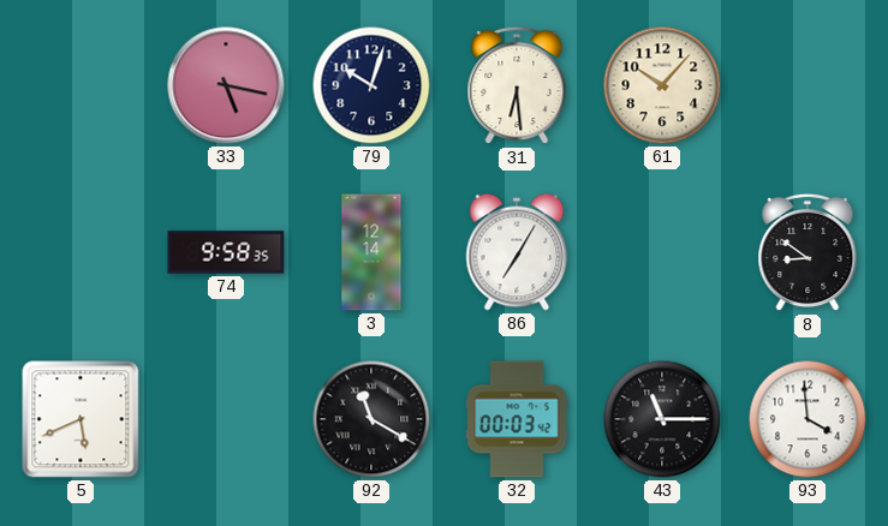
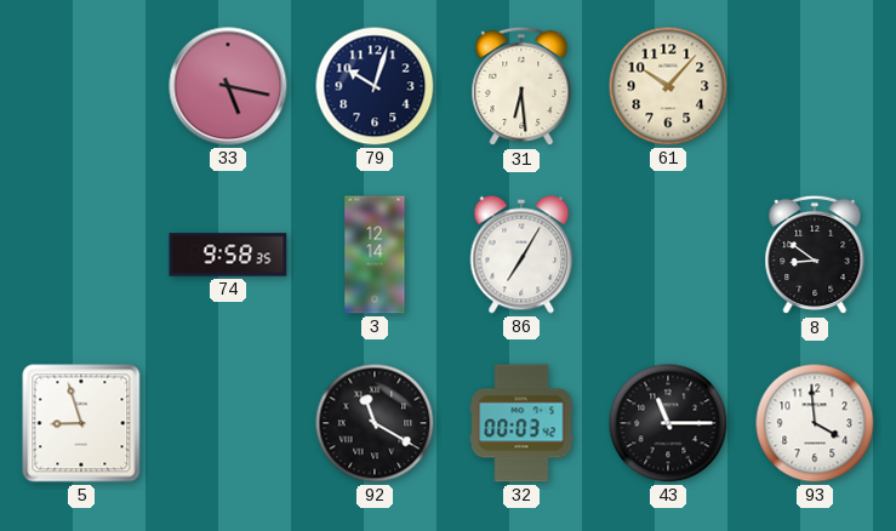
5: 5:41 -> 8:57 (81, 423)
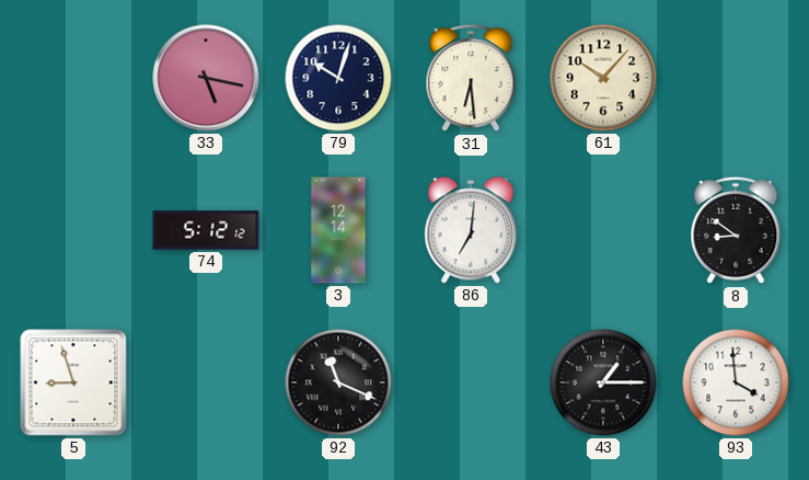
74: 9:58 -> 5:12 (206, 230)
86: 7:05 -> 7:01 (471, 230)
92: 11:20 -> 11:19 (338, 382)
32: 00:03 -> none (521, 423)
43: 11:15 -> 1:15 (603, 382)
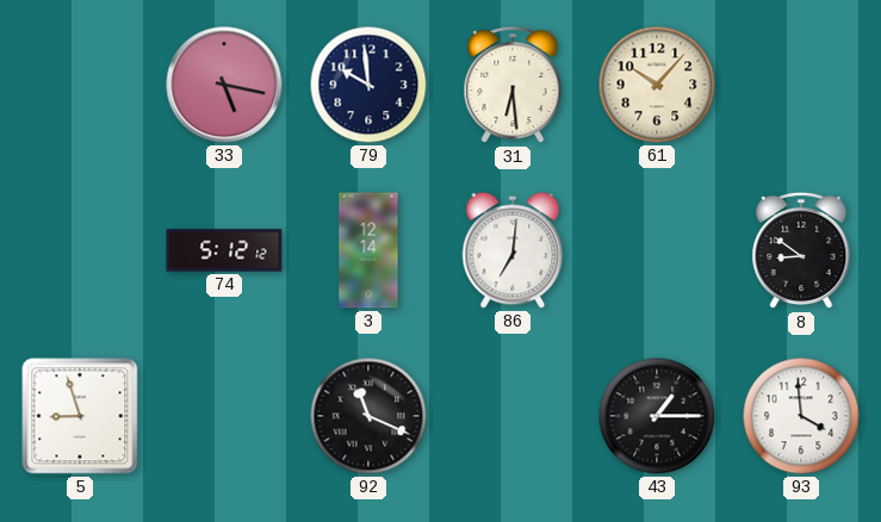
79: 10:03 -> 9:59 (368, 85)
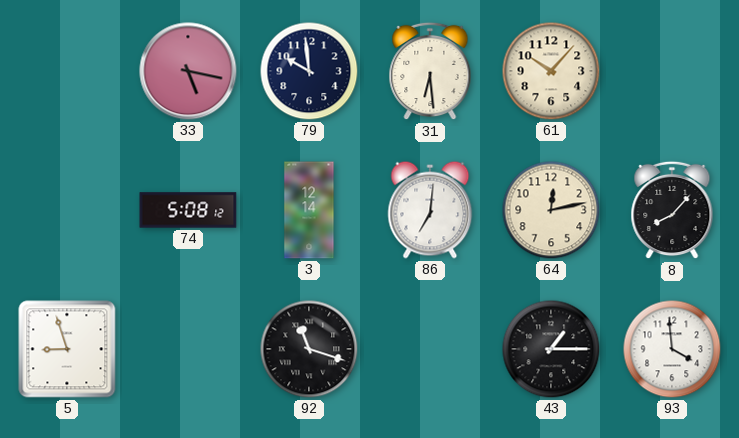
74: 5:12 -> 5:08 (188, 210)
64: none -> 12:13 (551, 210)
8: 8:51 -> 8:07 (672, 210)
92: 11:19 -> 11:18 (309, 349)
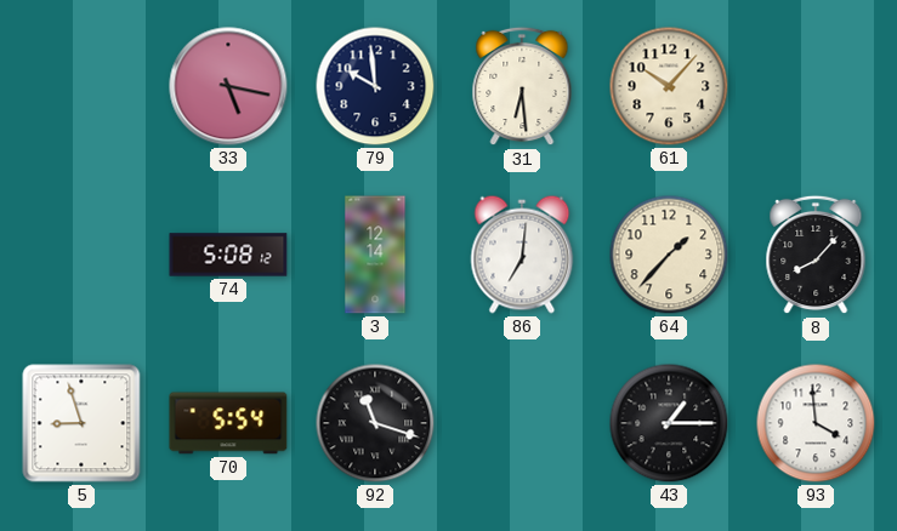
64: 12:13 -> 1:37 (669, 255)
70: none -> 5:54 (228, 423)
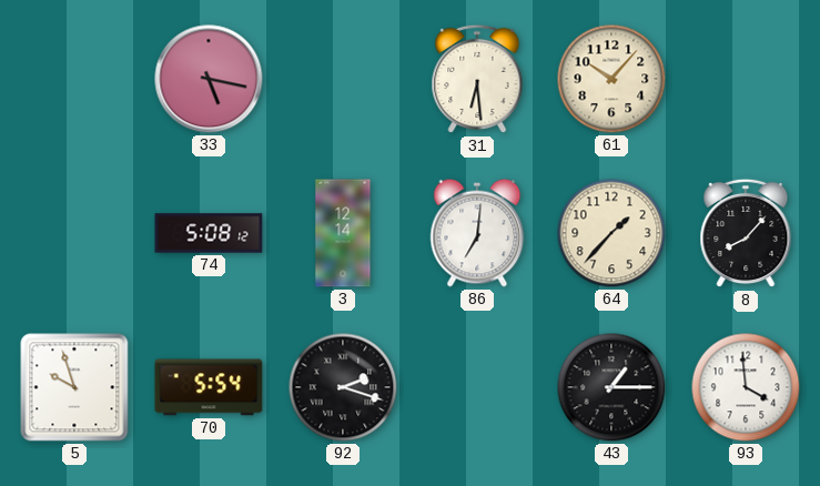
79: 9:59 -> none (375, 86)
5: 8:57 -> 9:57 (74, 387)
92: 11:18 -> 2:18 (343, 387)
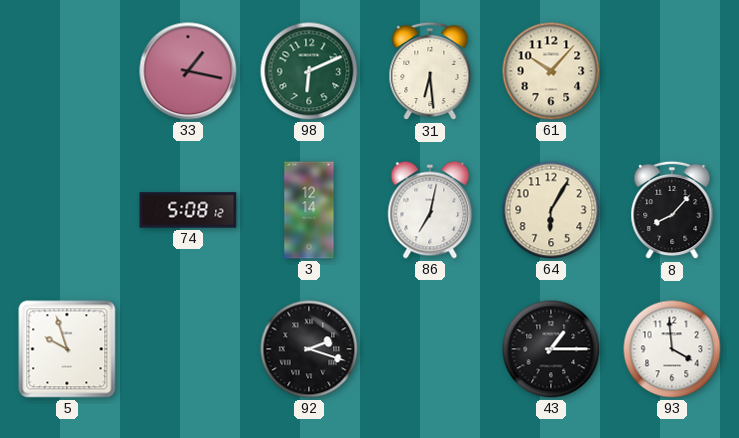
33: 5:17 -> 1:17 (188, 71)
98: none -> 6:11 (309, 71)
86: 7:01 -> 7:02 (430, 210)
64: 1:37 -> 6:05 (551, 210)
70: 5:54 -> none (209, 387)
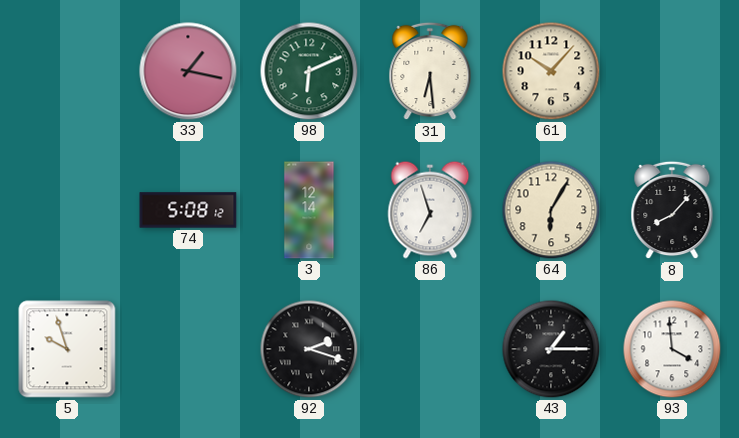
86: 7:02 -> 6:57 (430, 210)
